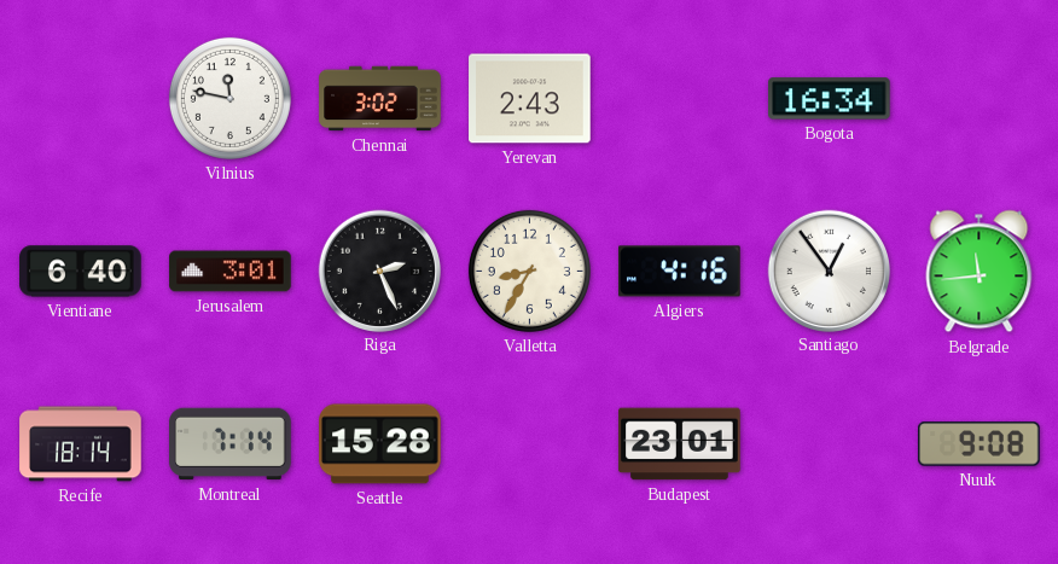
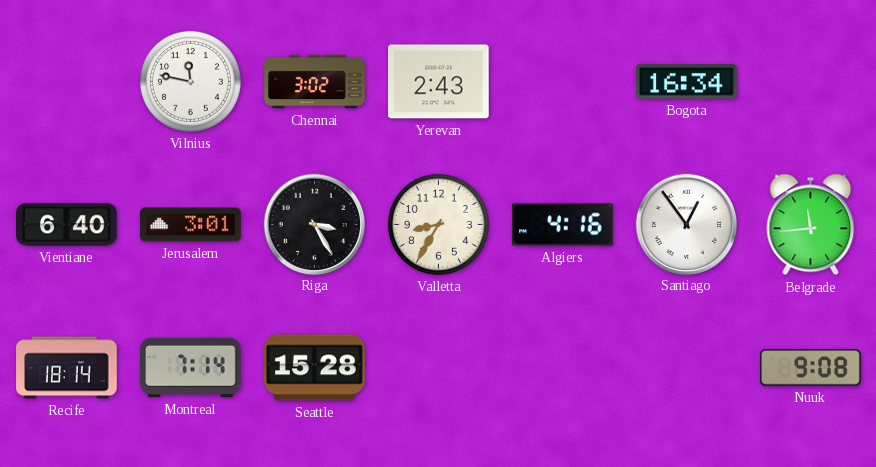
Riga: 2:26 -> 3:25 (314, 224)
Budapest: 23:01 -> none (680, 444)
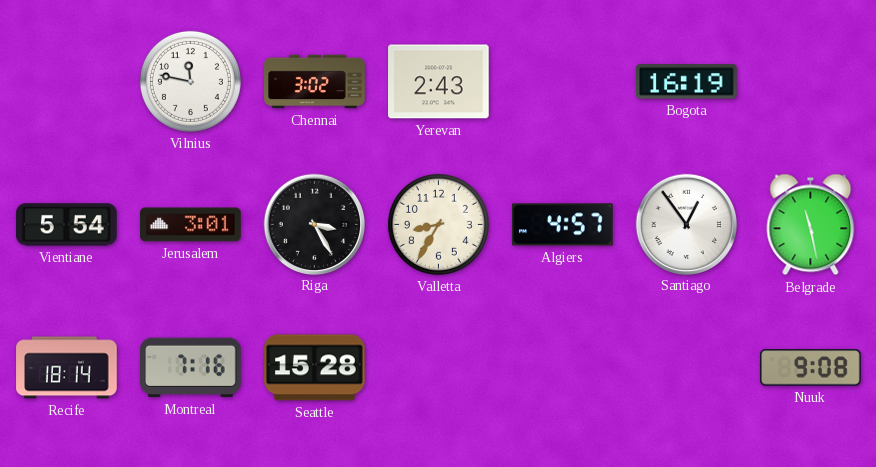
Bogota: 16:34 -> 16:19 (687, 82)
Vientiane: 6:40 -> 5:54 (67, 225)
Algiers: 4:16 -> 4:57 (563, 225)
Belgrade: 11:44 -> 11:28 (811, 225)
Montreal: 7:14 -> 7:16 (191, 368)
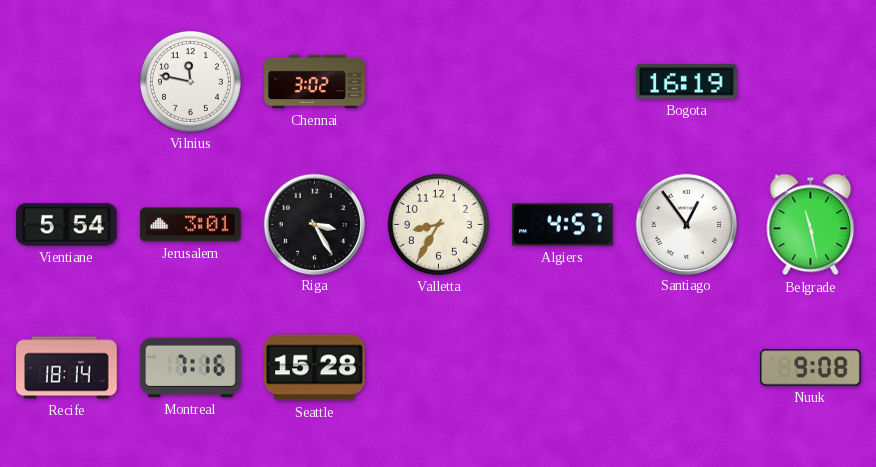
Yerevan: 2:43 -> none (439, 82)
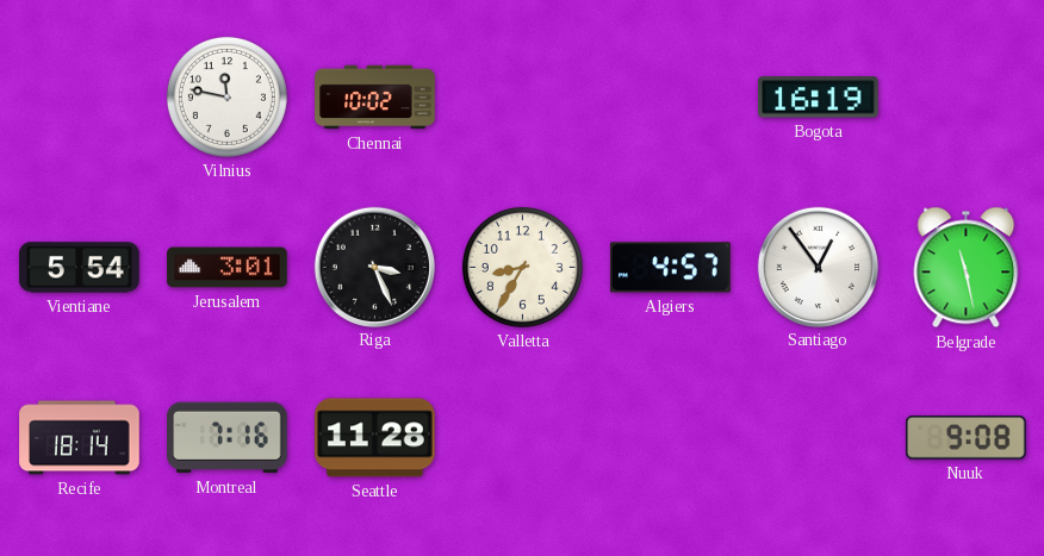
Chennai: 3:02 -> 10:02 (375, 98)
Riga: 3:25 -> 3:26 (374, 267)
Seattle: 15:28 -> 11:28 (375, 438)
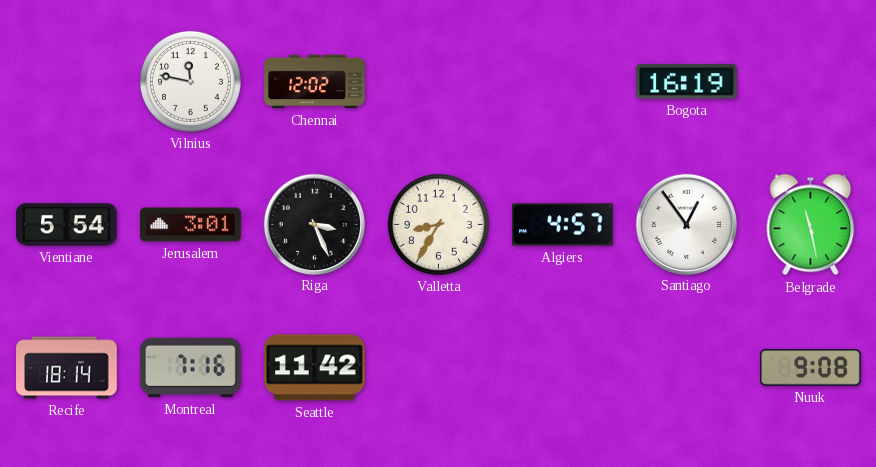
Chennai: 10:02 -> 12:02 (315, 82)
Seattle: 11:28 -> 11:42 (315, 368)
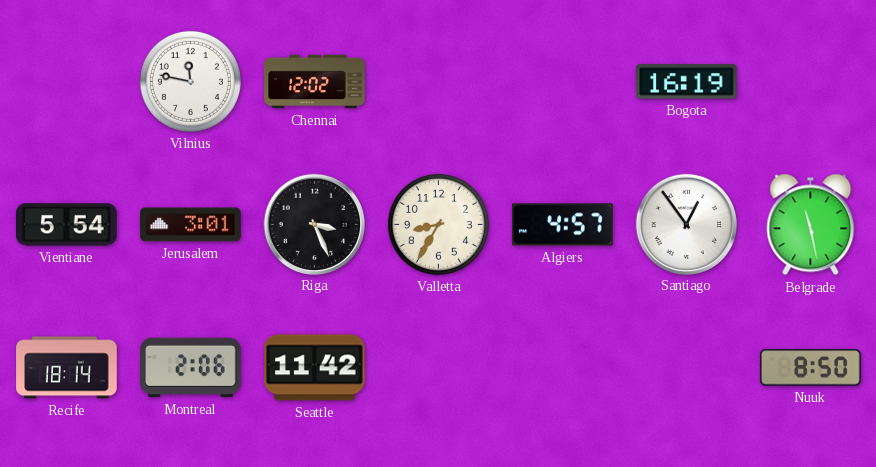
Montreal: 7:16 -> 2:06 (191, 368)
Nuuk: 9:08 -> 8:50 (811, 368)
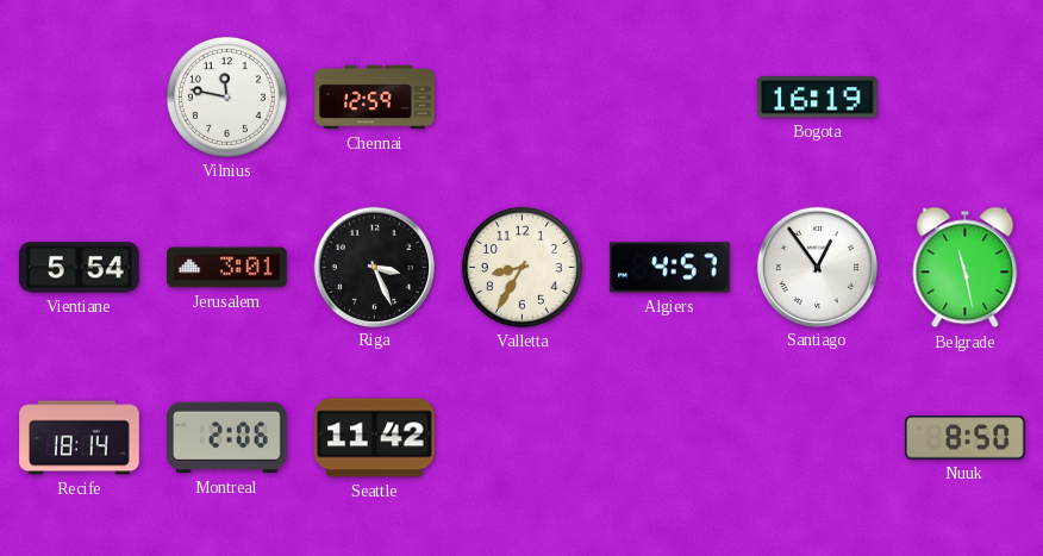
Chennai: 12:02 -> 12:59 (375, 98)
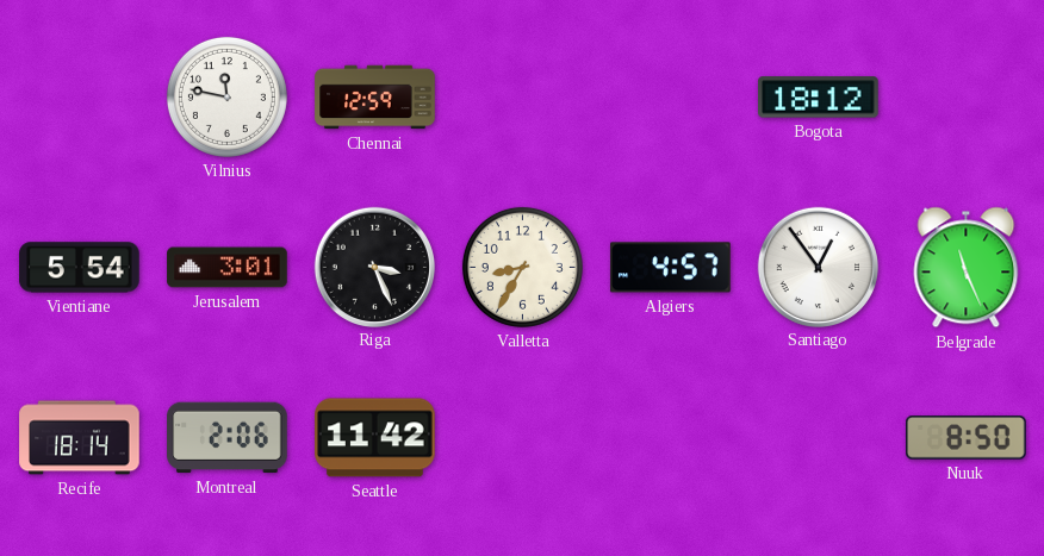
Bogota: 16:19 -> 18:12 (819, 98)
Belgrade: 11:28 -> 11:26 (967, 268)
